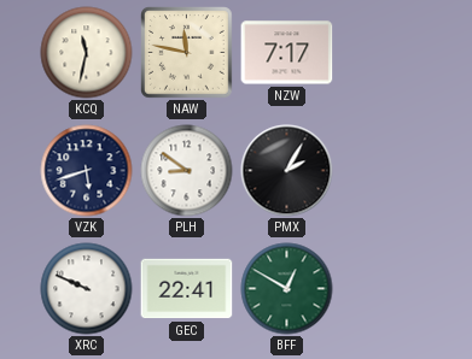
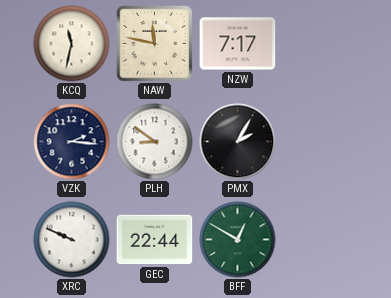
VZK: 5:42 -> 2:16 (72, 142)
GEC: 22:41 -> 22:44 (155, 240)
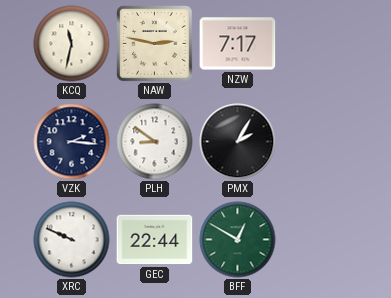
NAW: 11:47 -> 2:47 (155, 44)
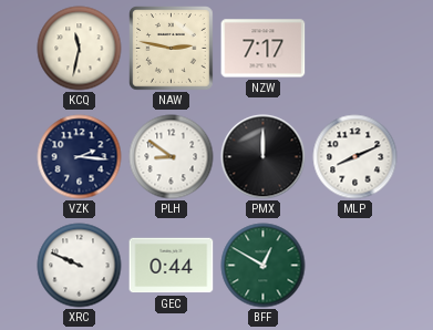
PMX: 2:05 -> 12:00 (264, 157)
MLP: none -> 8:11 (355, 157)
GEC: 22:44 -> 0:44 (172, 266)
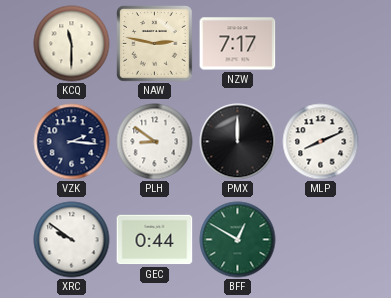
KCQ: 11:32 -> 11:30 (72, 44)
XRC: 9:49 -> 9:51 (72, 240)
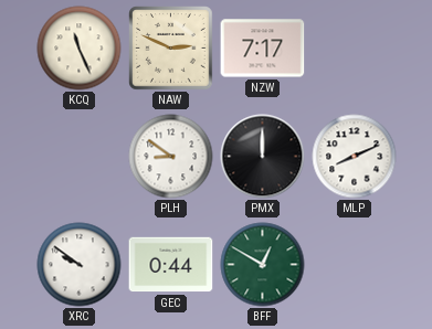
KCQ: 11:30 -> 11:26 (80, 49)
NAW: 2:47 -> 2:49 (171, 49)
VZK: 2:16 -> none (72, 142)
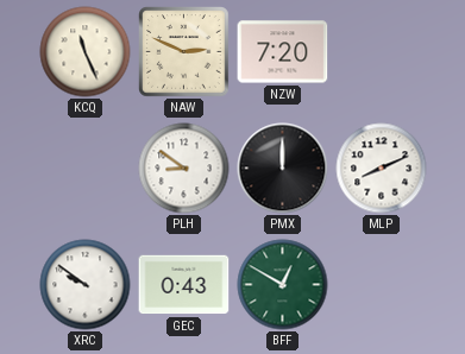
NZW: 7:17 -> 7:20 (283, 52)
GEC: 0:44 -> 0:43 (184, 285)
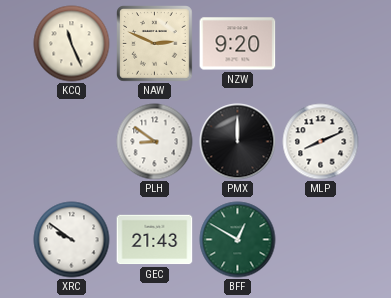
NZW: 7:20 -> 9:20 (238, 44)
GEC: 0:43 -> 21:43 (155, 240)
